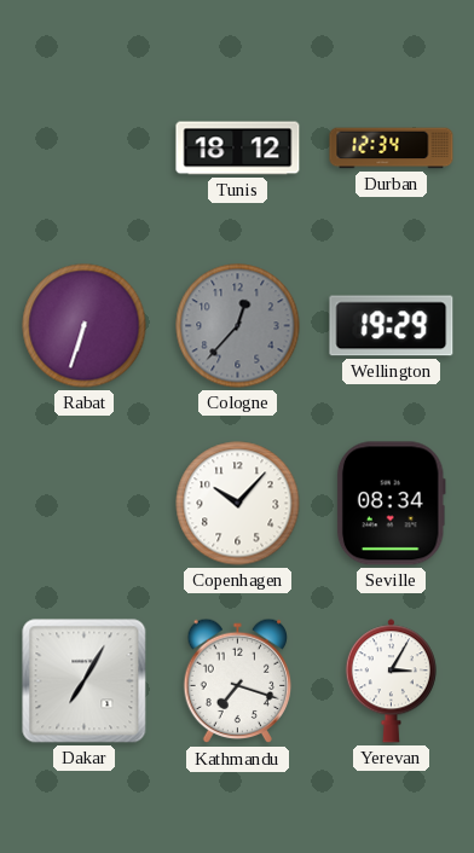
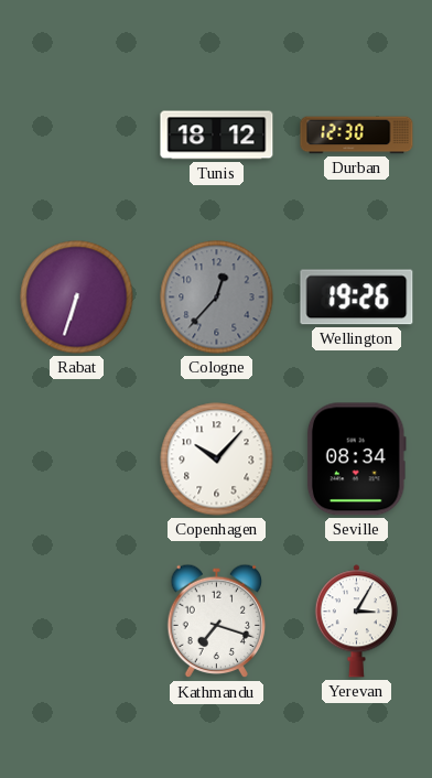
Durban: 12:34 -> 12:30 (357, 136)
Wellington: 19:29 -> 19:26 (357, 298)
Dakar: 7:05 -> none (85, 681)
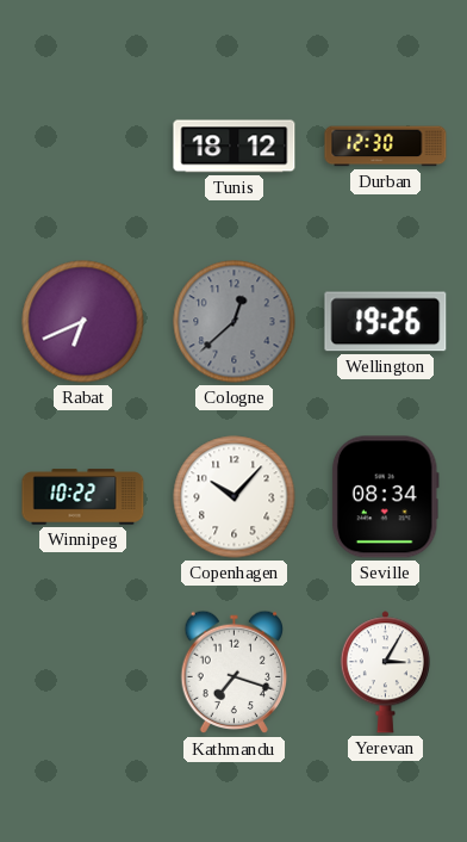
Rabat: 6:33 -> 6:41 (83, 322)
Cologne: 12:37 -> 12:38 (235, 322)
Winnipeg: none -> 10:22 (83, 497)
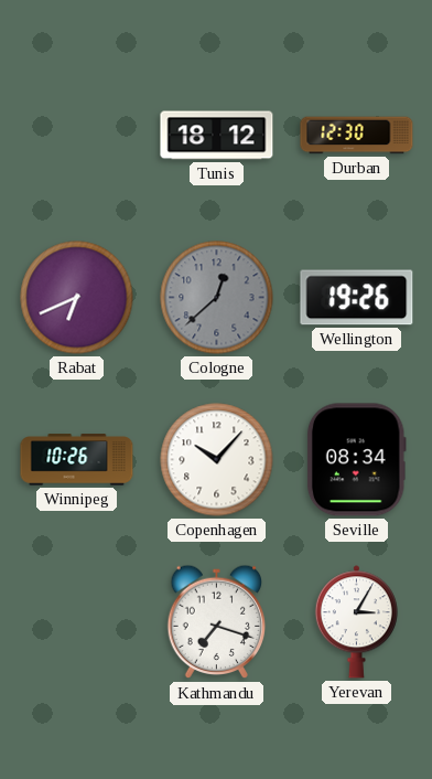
Winnipeg: 10:22 -> 10:26 (77, 460)
